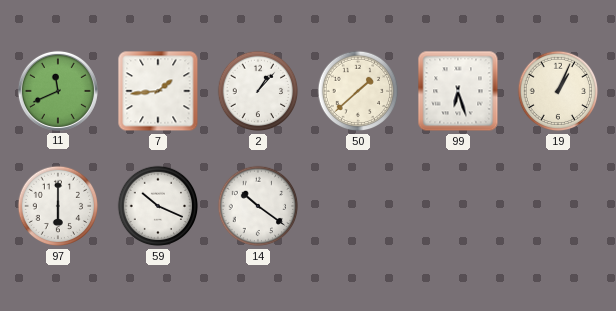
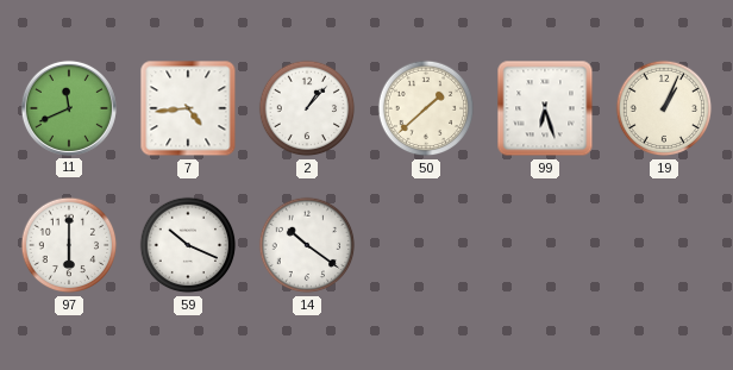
7: 1:44 -> 4:44 (188, 108)
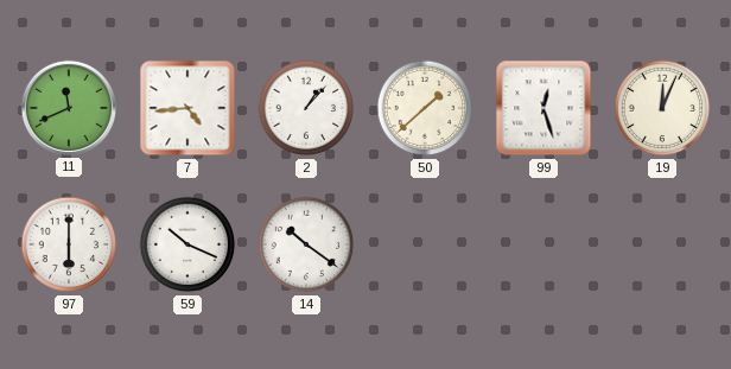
99: 6:27 -> 12:27 (544, 108)
19: 1:04 -> 12:04 (662, 108)
